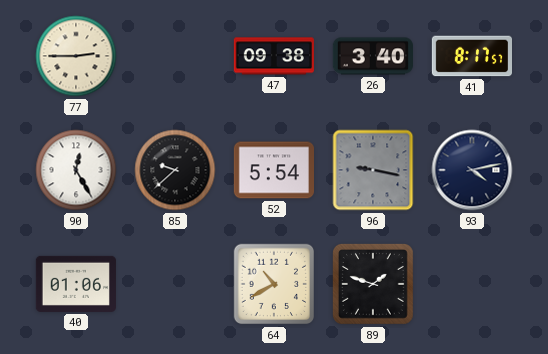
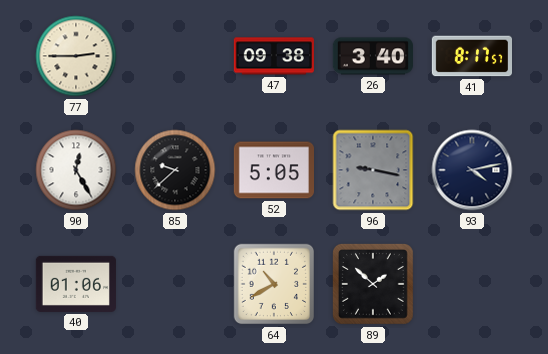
52: 5:54 -> 5:05 (273, 170)
89: 1:48 -> 1:52 (374, 285)
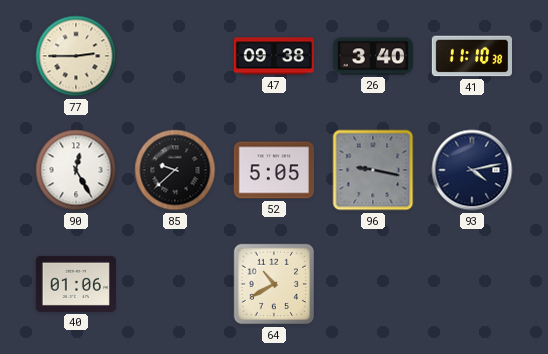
41: 8:17 -> 11:10 (471, 56)
89: 1:52 -> none (374, 285)
